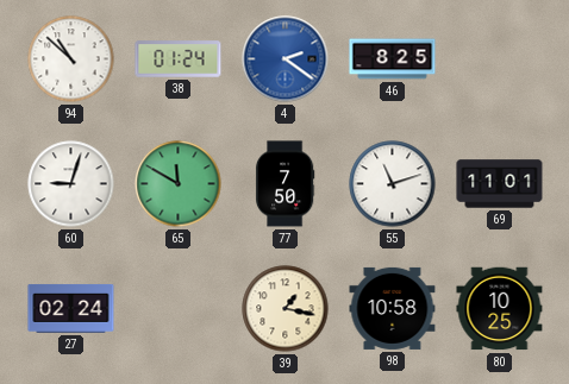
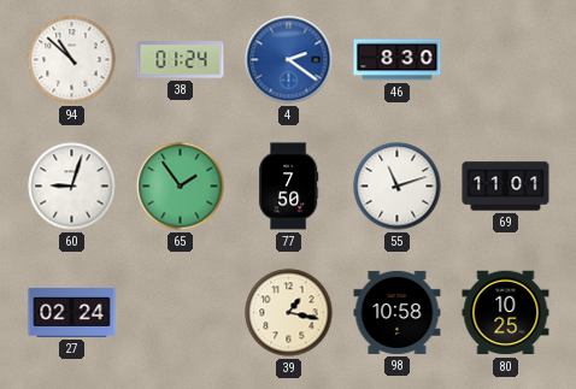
46: 8:25 -> 8:30 (398, 60)
65: 11:50 -> 1:54 (181, 187)
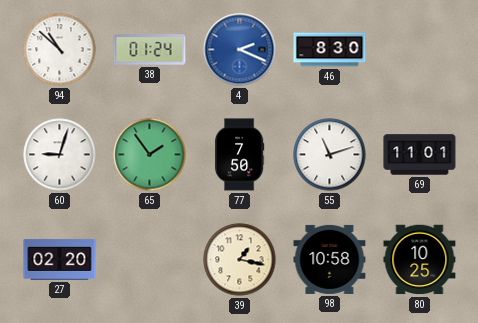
4: 2:21 -> 2:19 (240, 50)
27: 02:24 -> 02:20 (60, 259)
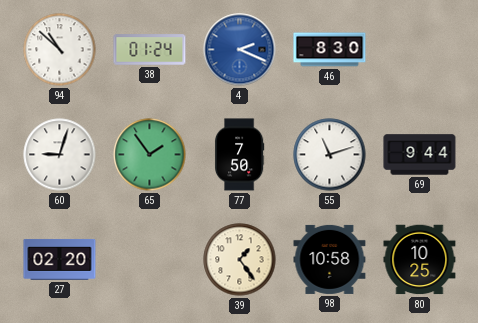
69: 11:01 -> 9:44 (420, 155)
39: 1:17 -> 1:24 (240, 260)
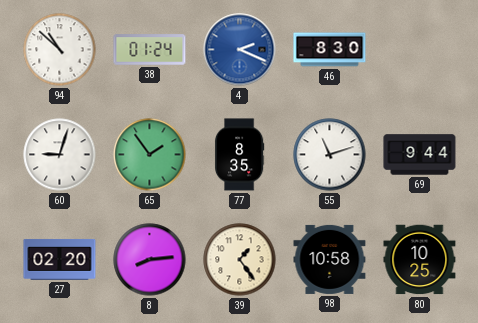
77: 7:50 -> 8:35 (239, 155)
8: none -> 8:14 (150, 260)
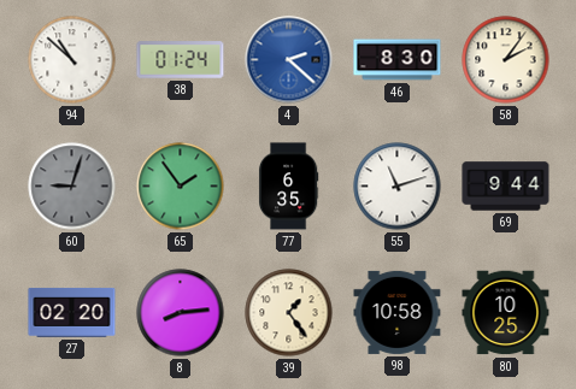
4: 2:19 -> 2:22 (289, 60)
58: none -> 2:06 (506, 60)
60 dial: white -> grey (72, 187)
77: 8:35 -> 6:35 (288, 187)
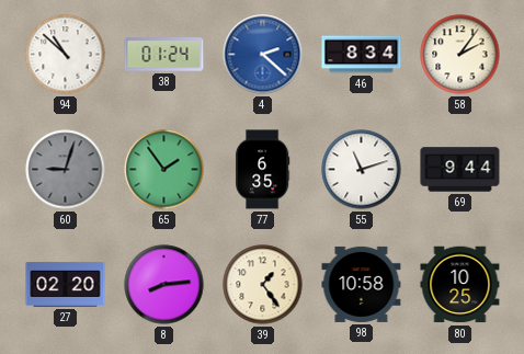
46: 8:30 -> 8:34 (362, 55)
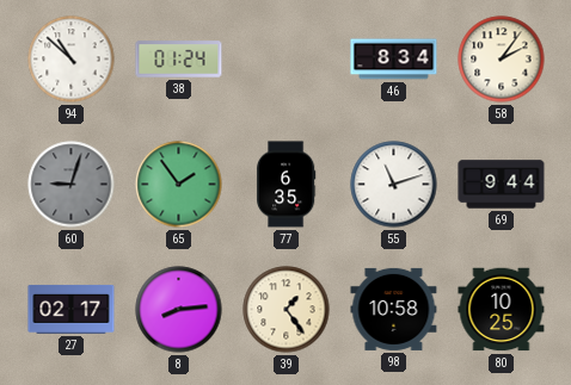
4: 2:22 -> none (263, 55)
27: 02:20 -> 02:17 (72, 309)
